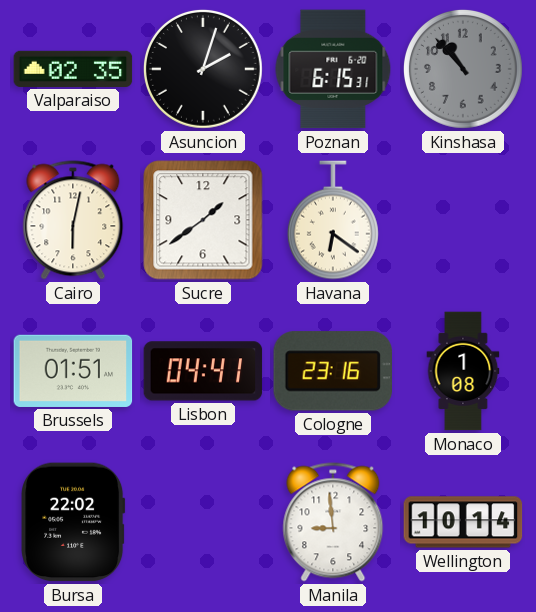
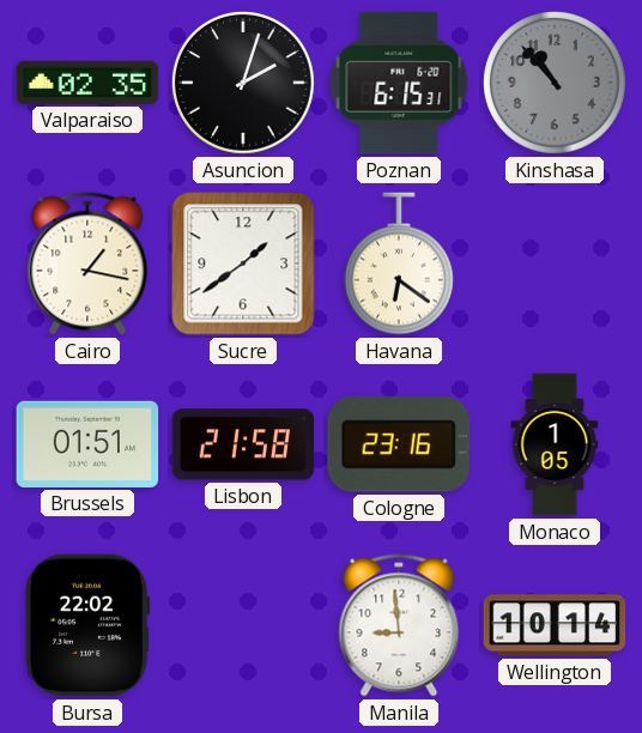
Cairo: 6:02 -> 1:17 (87, 263)
Lisbon: 04:41 -> 21:58 (243, 444)
Monaco: 1:08 -> 1:05 (555, 444)
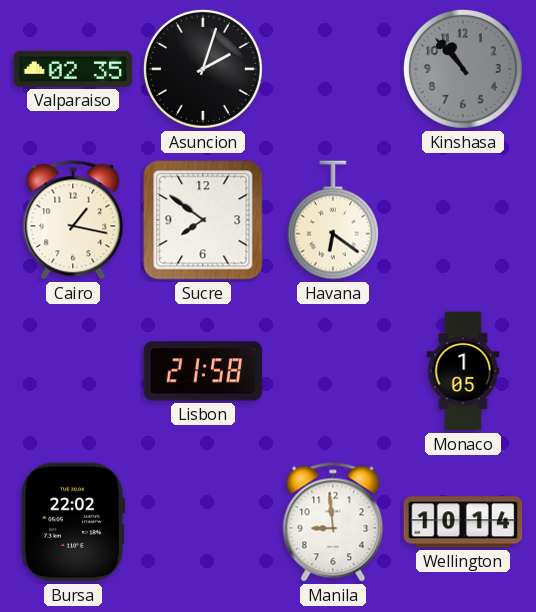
Poznan: 6:15 -> none (399, 83)
Sucre: 1:39 -> 7:51 (203, 220)
Brussels: 01:51 -> none (87, 444)
Cologne: 23:16 -> none (398, 444)
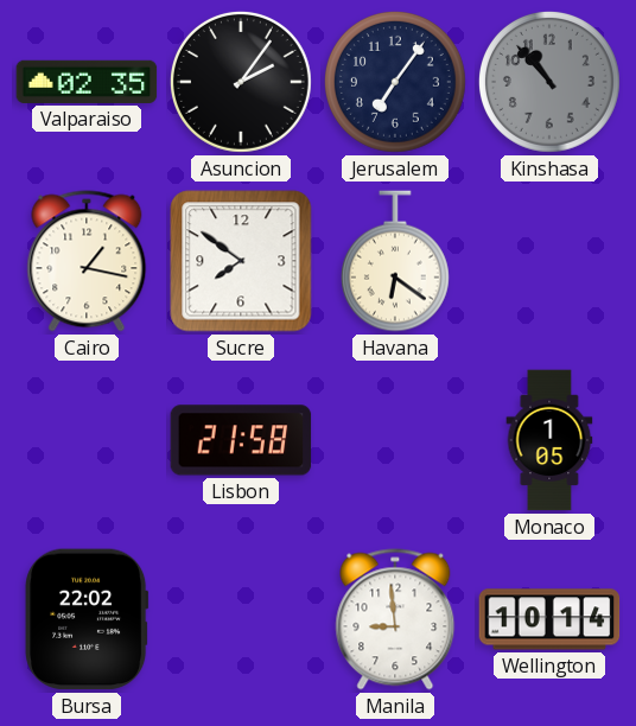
Asuncion: 2:03 -> 2:06 (241, 82)
Jerusalem: none -> 7:06 (395, 82)
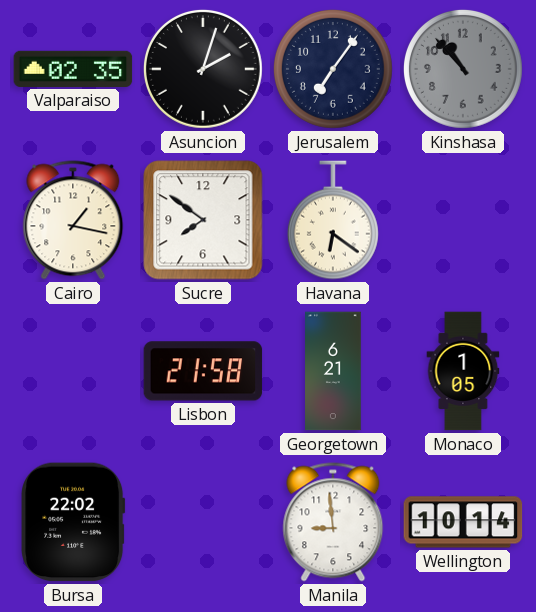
Asuncion: 2:06 -> 2:03 (203, 69)
Georgetown: none -> 6:21 (333, 371)
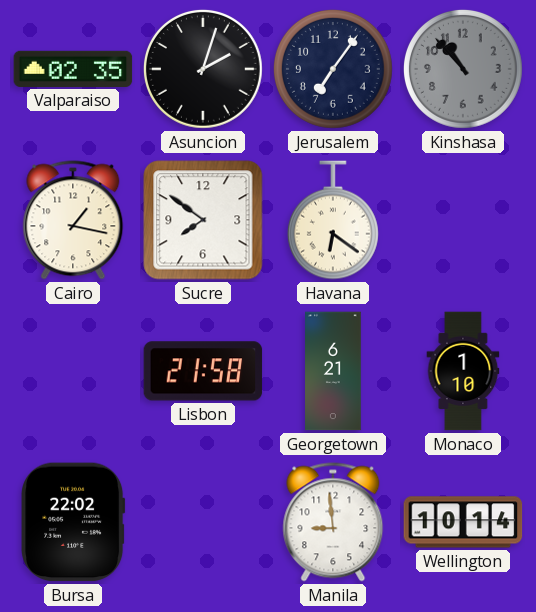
Monaco: 1:05 -> 1:10 (463, 371)
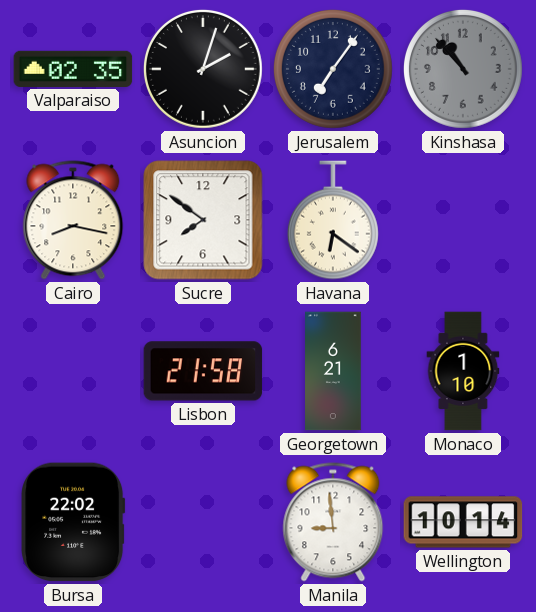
Cairo: 1:17 -> 8:17 (73, 220)
